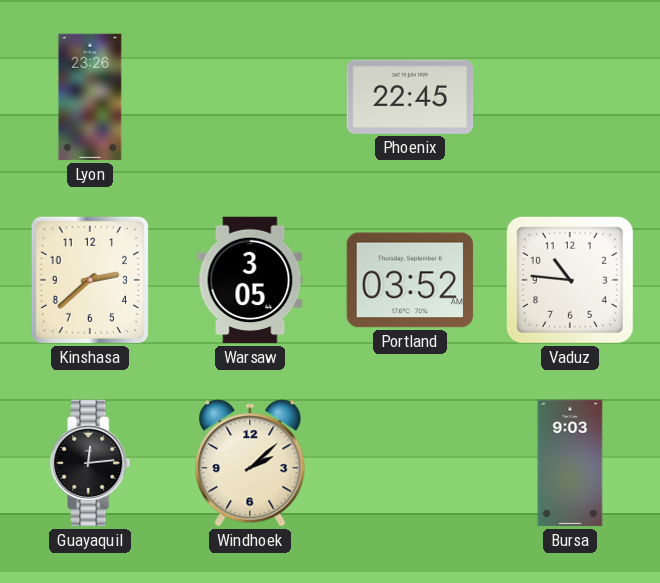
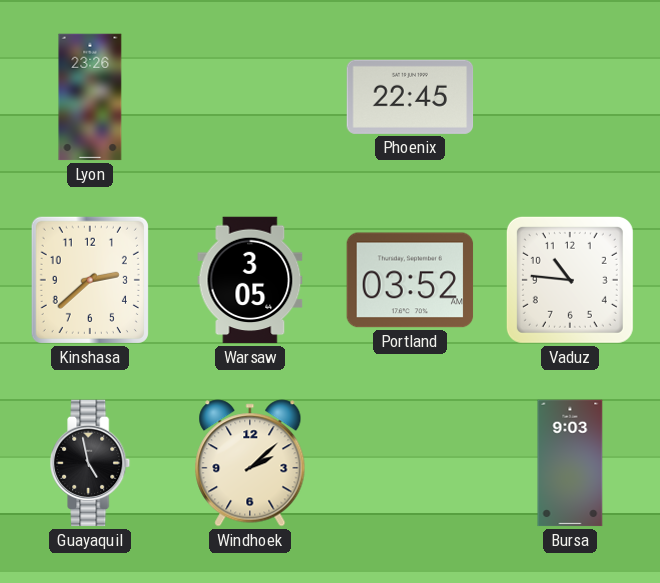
Guayaquil: 12:14 -> 4:58 (91, 463)
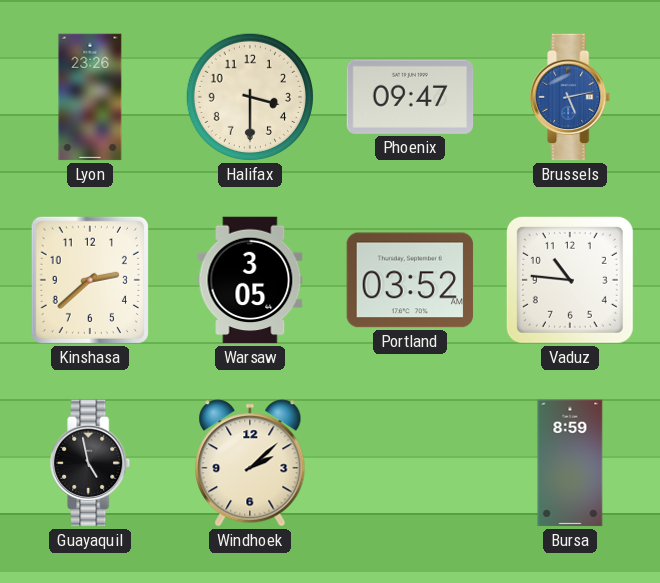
Halifax: none -> 3:30 (250, 97)
Phoenix: 22:45 -> 09:47 (410, 97)
Brussels: none -> 5:13 (571, 97)
Bursa: 9:03 -> 8:59 (570, 463)
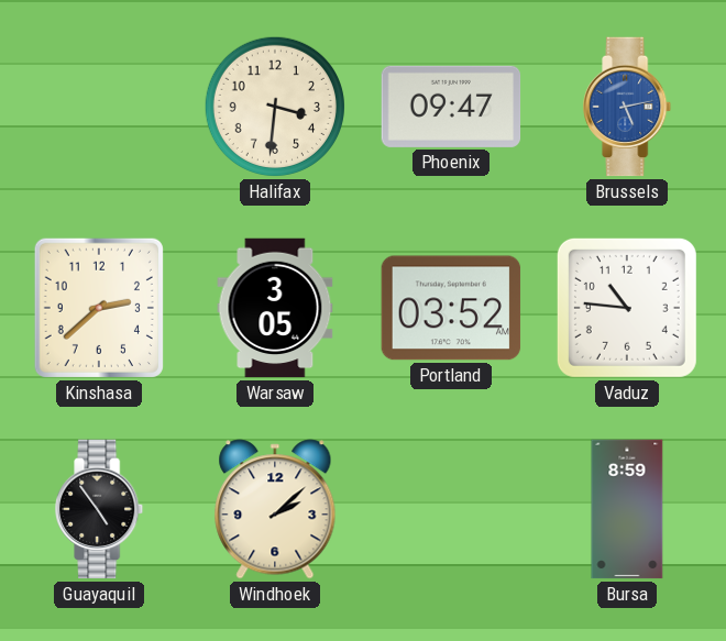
Lyon: 23:26 -> none (90, 97)
Halifax: 3:30 -> 3:31 (275, 107)
Guayaquil: 4:58 -> 4:54 (100, 509)
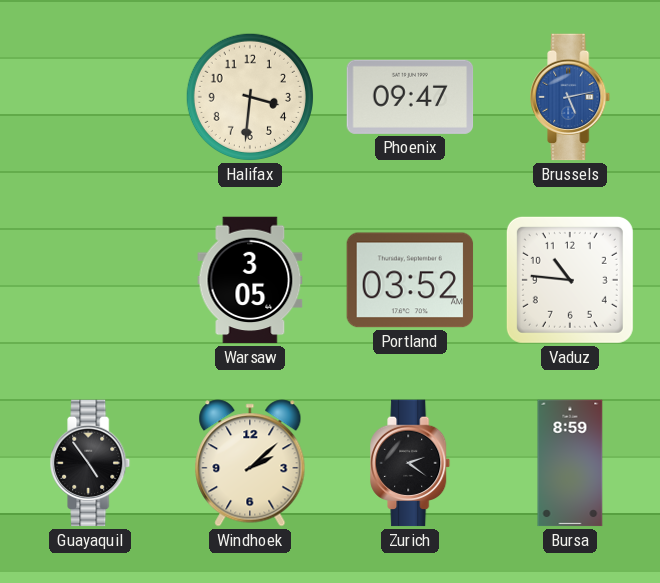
Kinshasa: 2:38 -> none (99, 308)
Zurich: none -> 2:21 (411, 463)
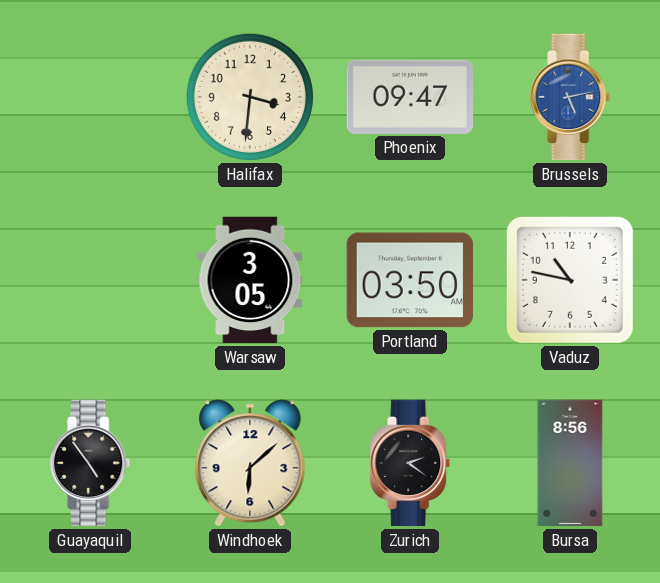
Portland: 03:52 -> 03:50 (410, 280)
Vaduz: 10:46 -> 10:47 (570, 280)
Windhoek: 2:08 -> 6:08 (250, 463)
Bursa: 8:59 -> 8:56 (570, 463)
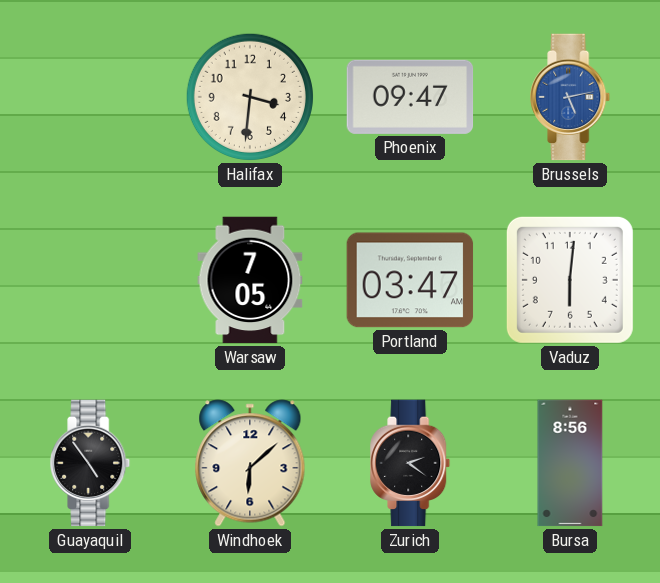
Warsaw: 3:05 -> 7:05 (250, 280)
Portland: 03:50 -> 03:47 (410, 280)
Vaduz: 10:47 -> 6:01 (570, 280)
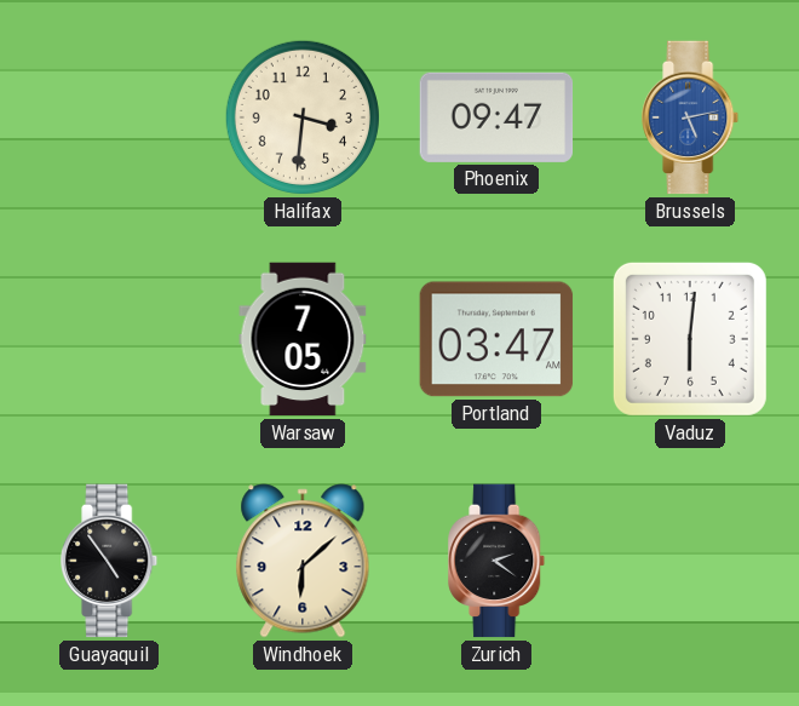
Bursa: 8:56 -> none (570, 463)
